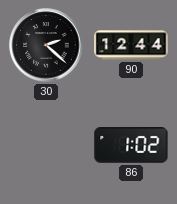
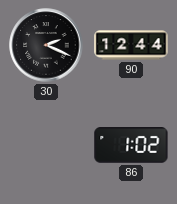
30: 2:22 -> 2:19 (46, 45)
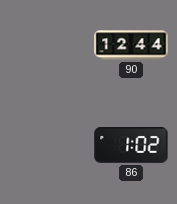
30: 2:19 -> none (46, 45)
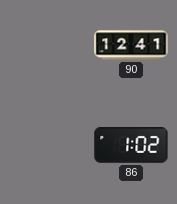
90: 12:44 -> 12:41 (131, 45)
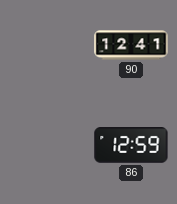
86: 1:02 -> 12:59 (131, 145)
